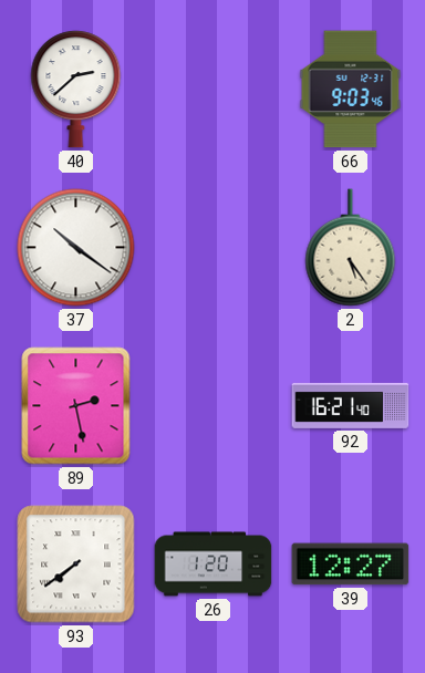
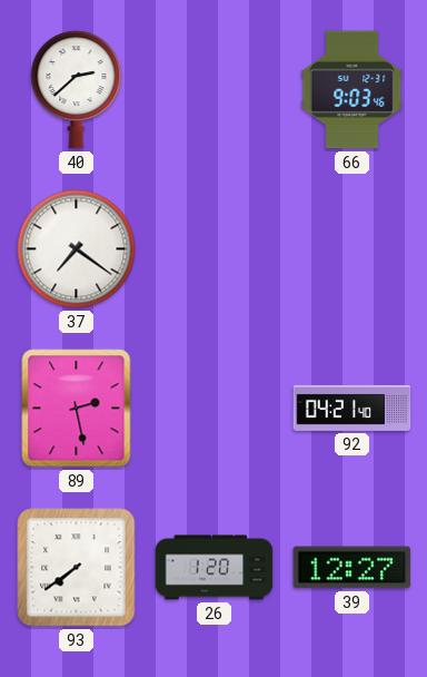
37: 10:21 -> 7:21 (77, 249)
2: 5:24 -> none (351, 248)
92: 16:21 -> 04:21 (352, 408)
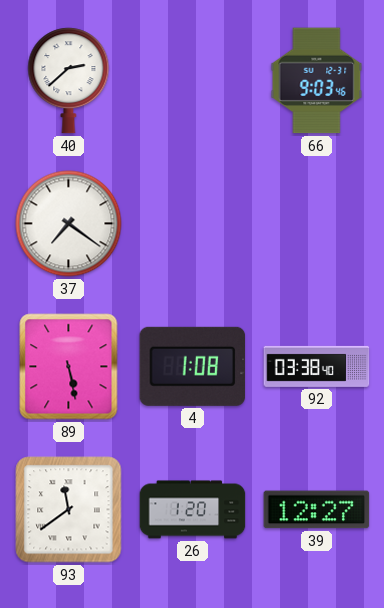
89: 2:28 -> 5:28 (69, 367)
4: none -> 1:08 (193, 366)
92: 04:21 -> 03:38 (317, 366)
93: 7:39 -> 11:39 (69, 510)
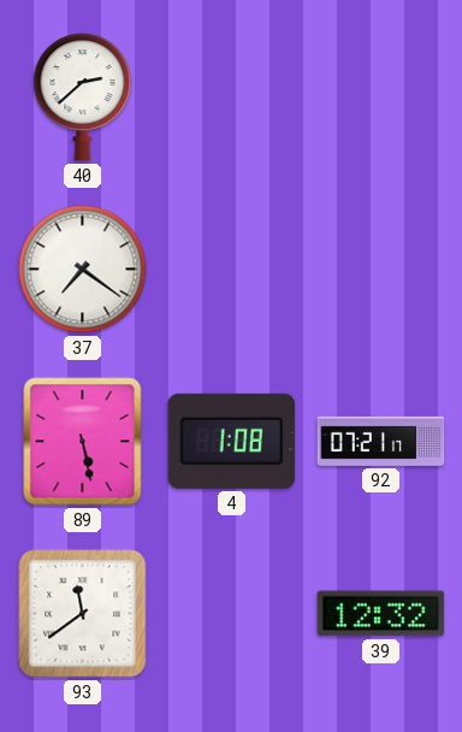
66: 9:03 -> none (317, 81)
92: 03:38 -> 07:21 (381, 441)
26: 1:20 -> none (193, 510)
39: 12:27 -> 12:32 (381, 614)
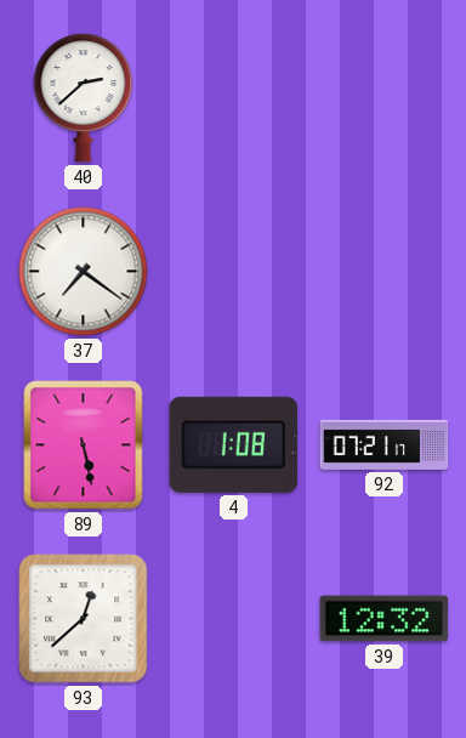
93: 11:39 -> 12:38 (84, 619)
